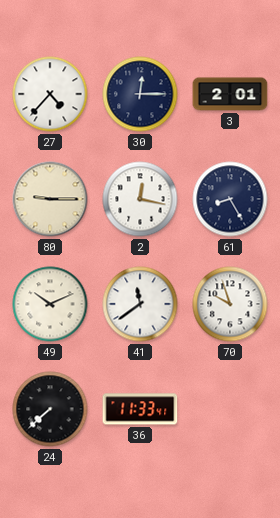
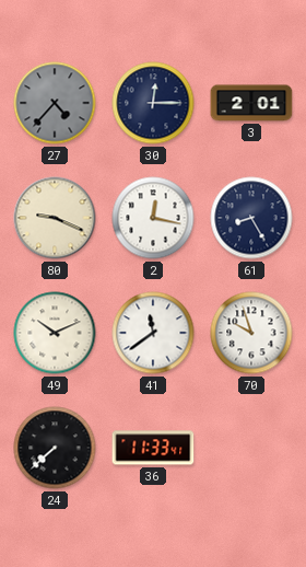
27 dial: white -> grey (55, 103)
80: 9:15 -> 9:19 (55, 218)
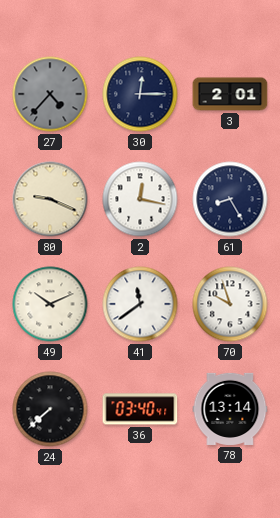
36: 11:33 -> 03:40 (140, 409)
78: none -> 13:14 (230, 409)
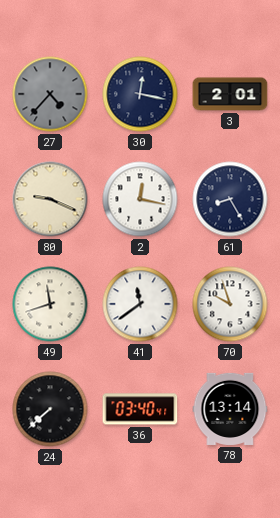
30: 12:15 -> 12:17 (140, 94)
49: 10:11 -> 11:42 (50, 304)
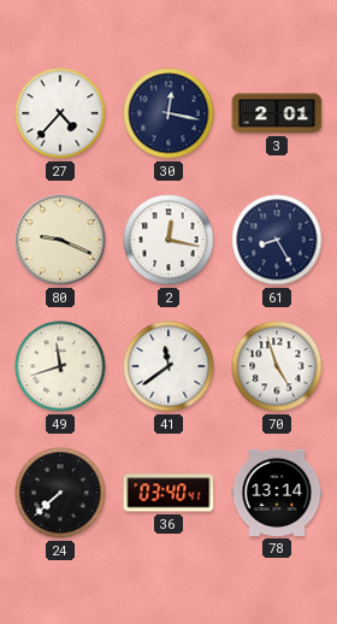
27 dial: grey -> white (60, 113)
70: 9:57 -> 4:57 (277, 366)
